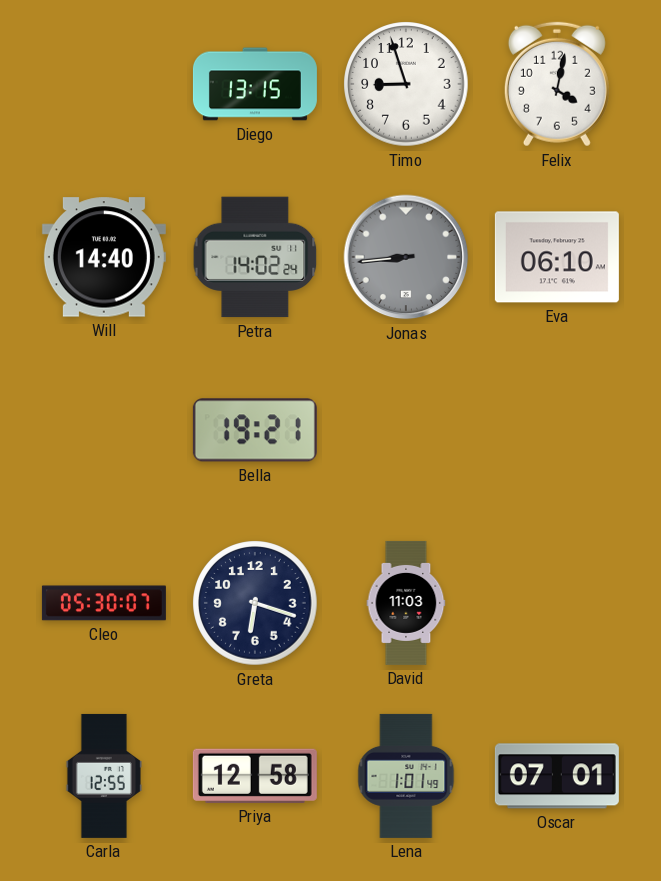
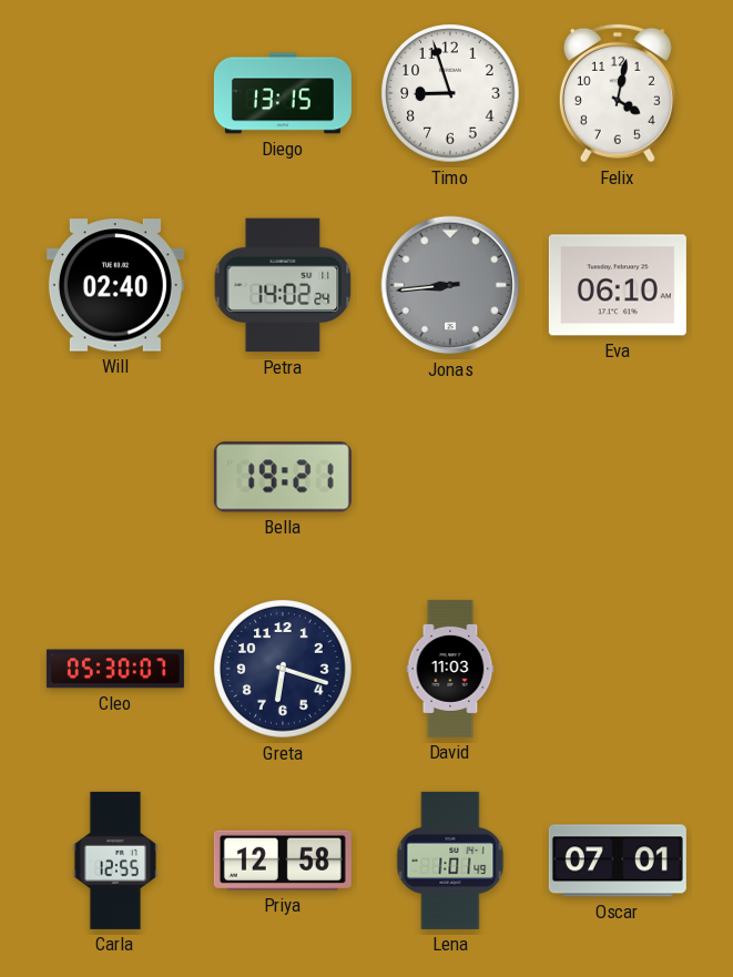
Will: 14:40 -> 02:40 (115, 285)
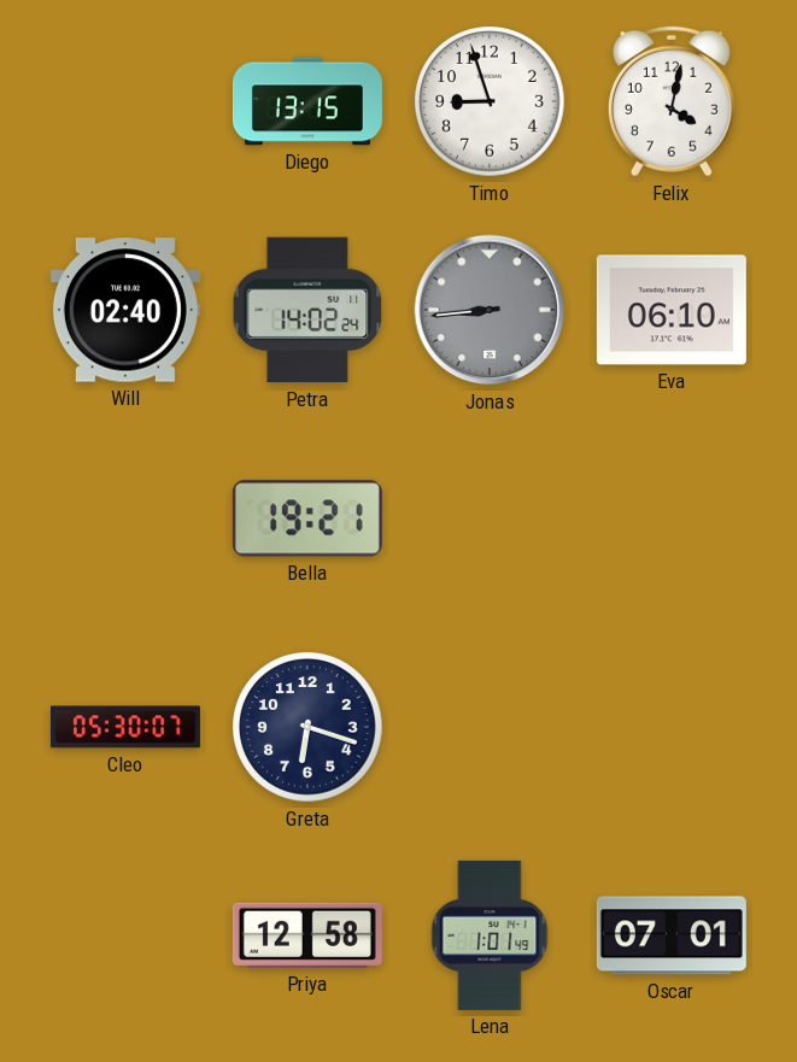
David: 11:03 -> none (450, 669)
Carla: 12:55 -> none (115, 861)
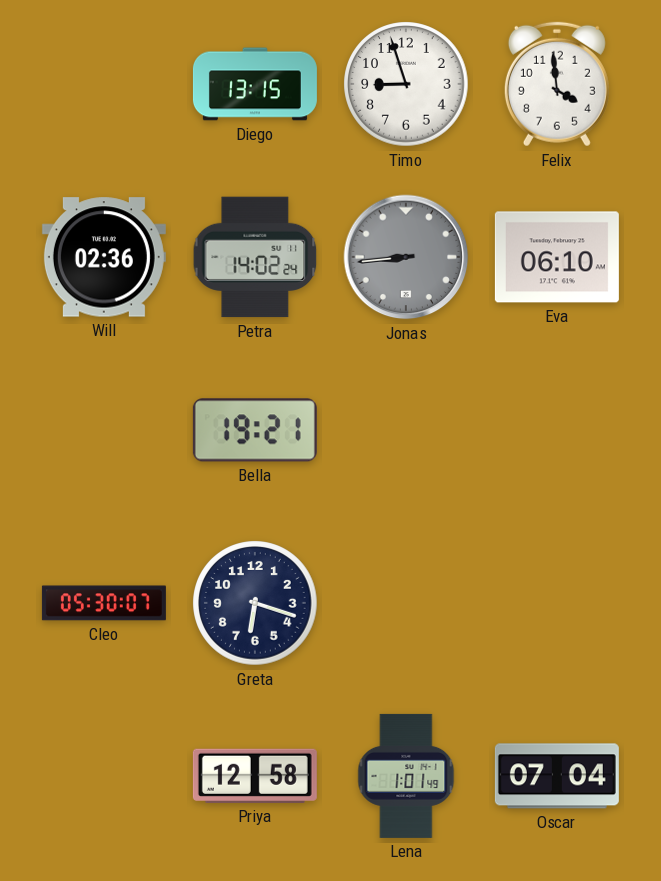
Felix: 4:02 -> 3:59 (557, 84)
Will: 02:40 -> 02:36 (104, 257)
Oscar: 07:01 -> 07:04 (557, 776)
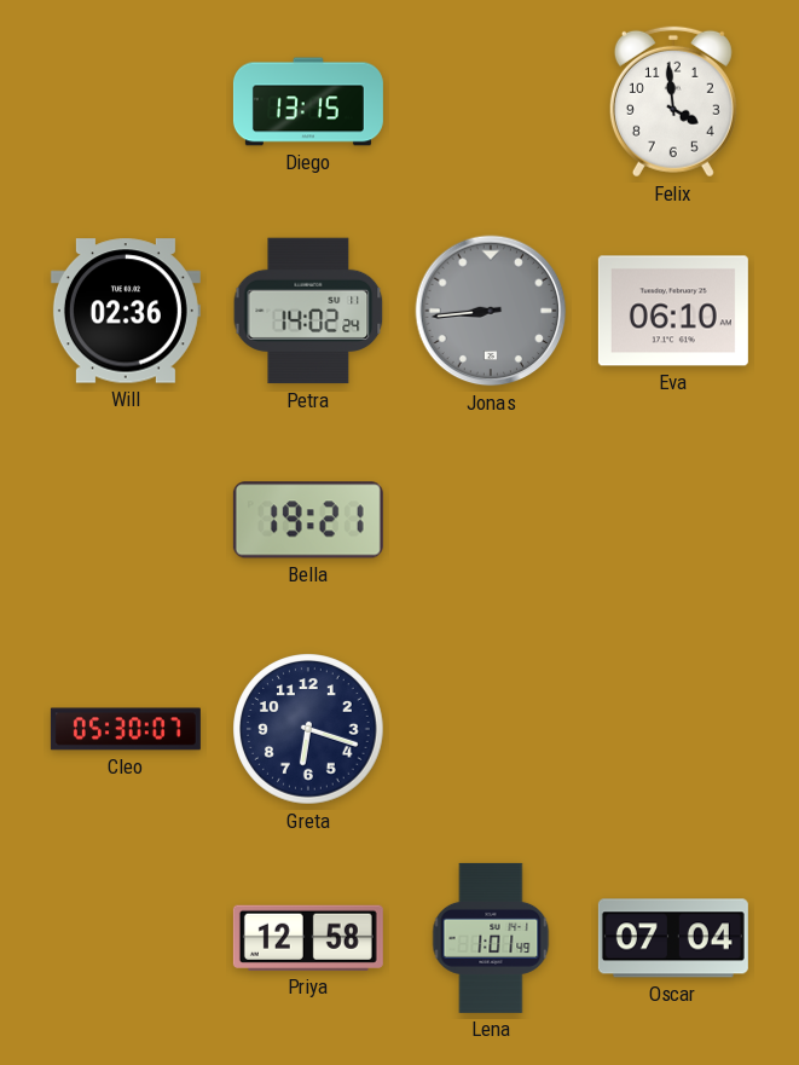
Timo: 8:57 -> none (406, 84)
